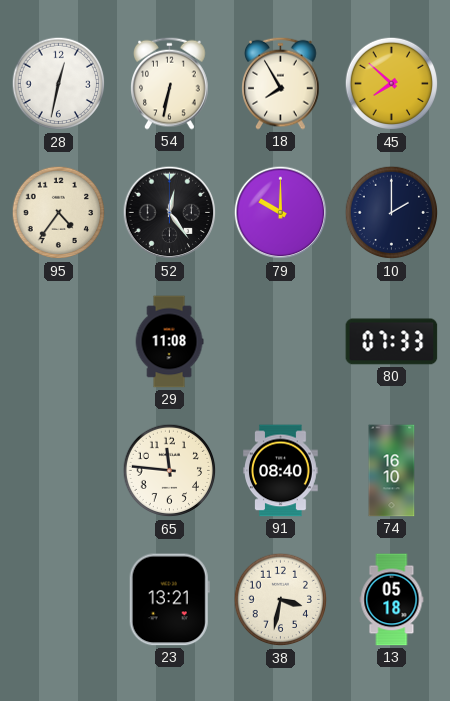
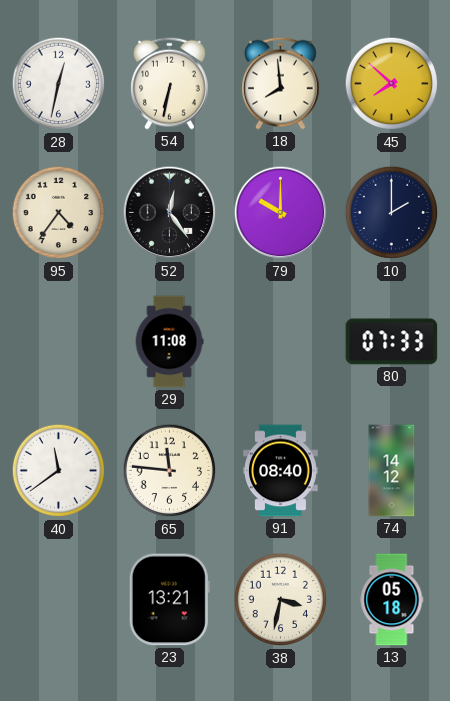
18: 7:55 -> 7:59 (281, 83)
40: none -> 11:39 (59, 471)
74: 16:10 -> 14:12 (392, 471)
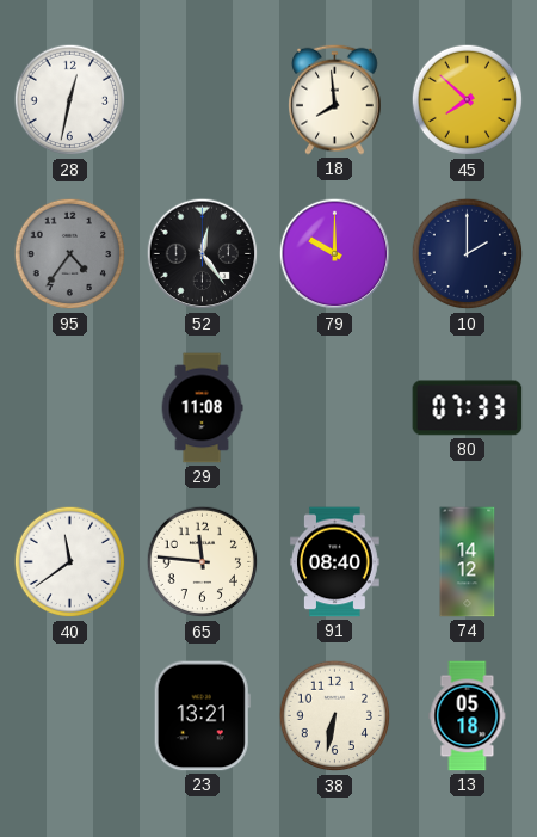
54: 6:32 -> none (170, 83)
95 dial: cream -> grey (70, 254)
38: 3:32 -> 6:32 (335, 716)
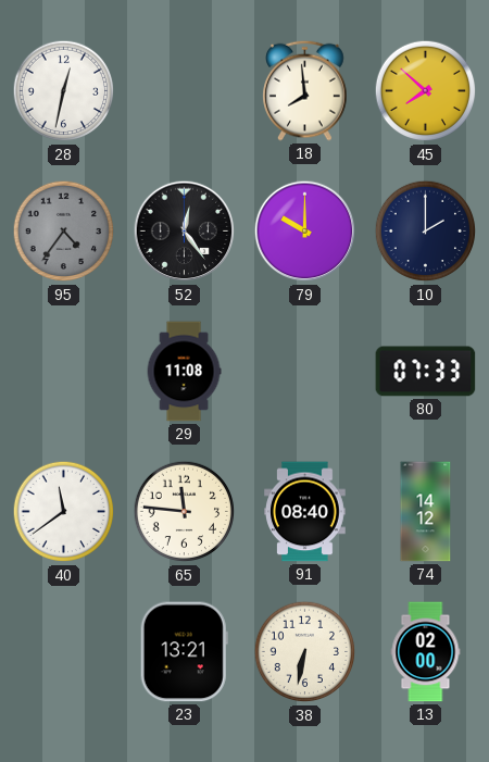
13: 05:18 -> 02:00 (426, 652)
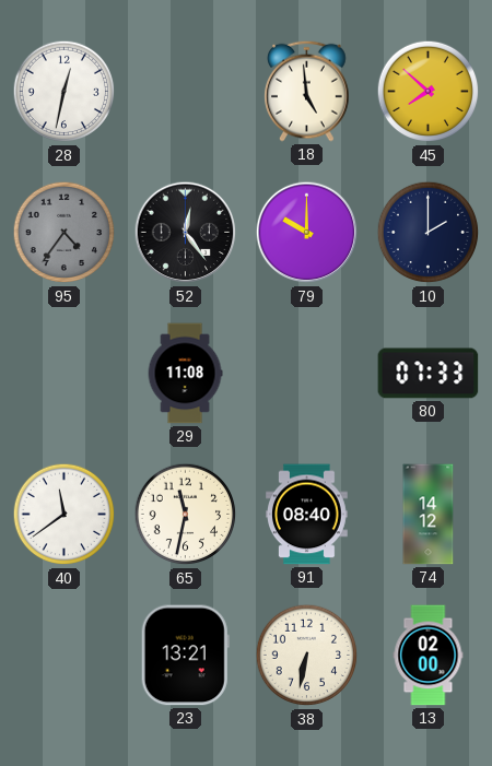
18: 7:59 -> 4:59 (307, 91)
65: 11:46 -> 11:32 (186, 515)
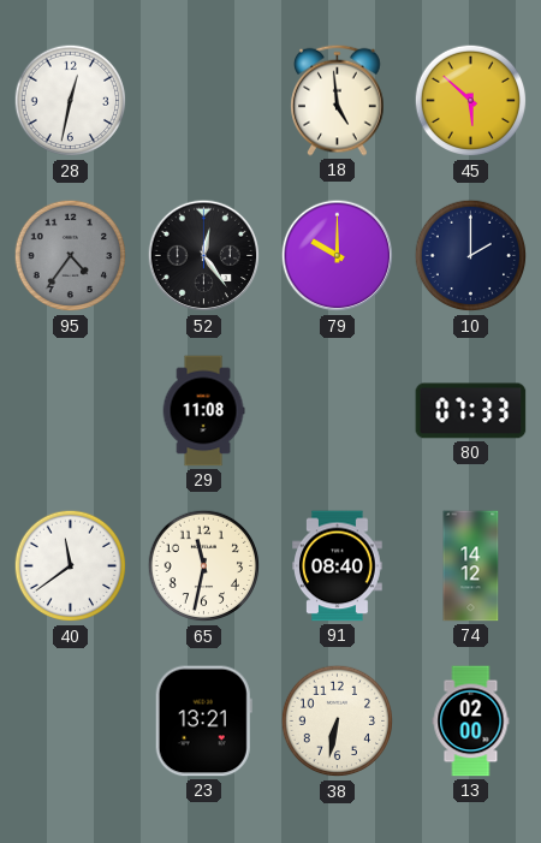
45: 7:52 -> 5:52 (471, 101)
